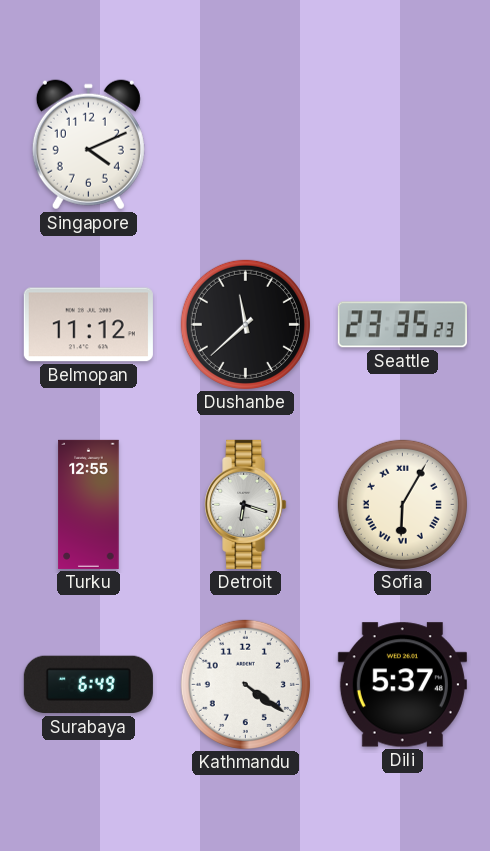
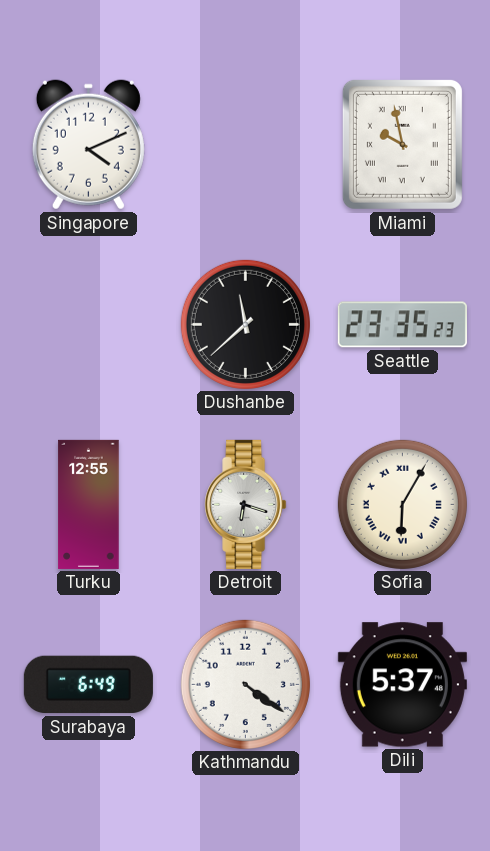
Miami: none -> 9:58 (402, 144)
Belmopan: 11:12 -> none (88, 325)
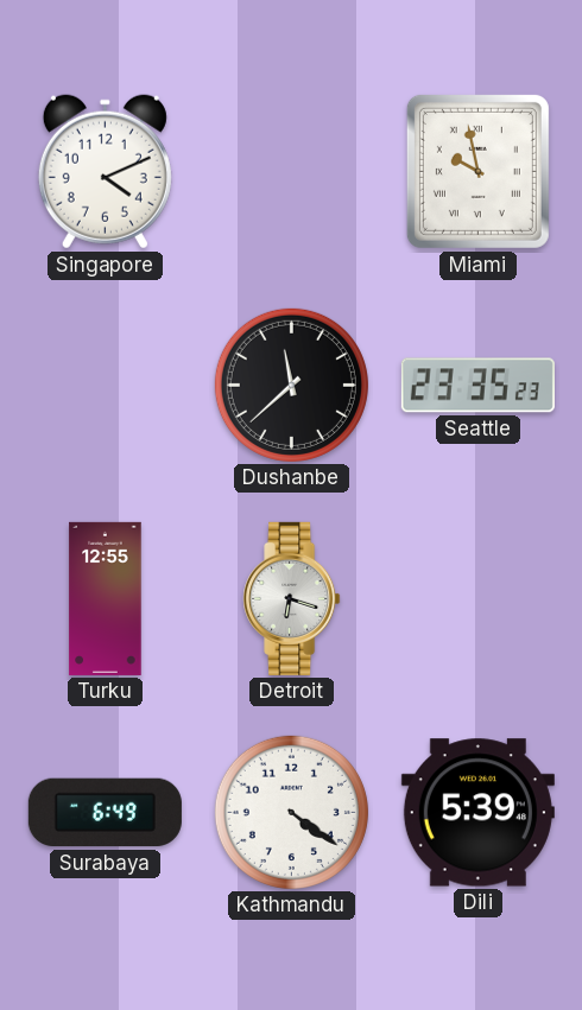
Sofia: 6:05 -> none (402, 504)
Dili: 5:37 -> 5:39 (477, 813)
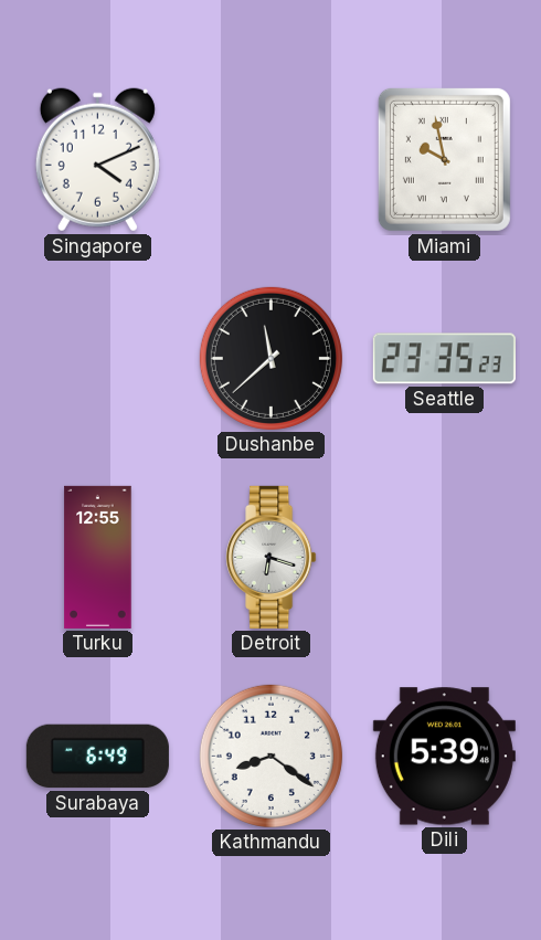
Kathmandu: 4:21 -> 8:21 (270, 756)
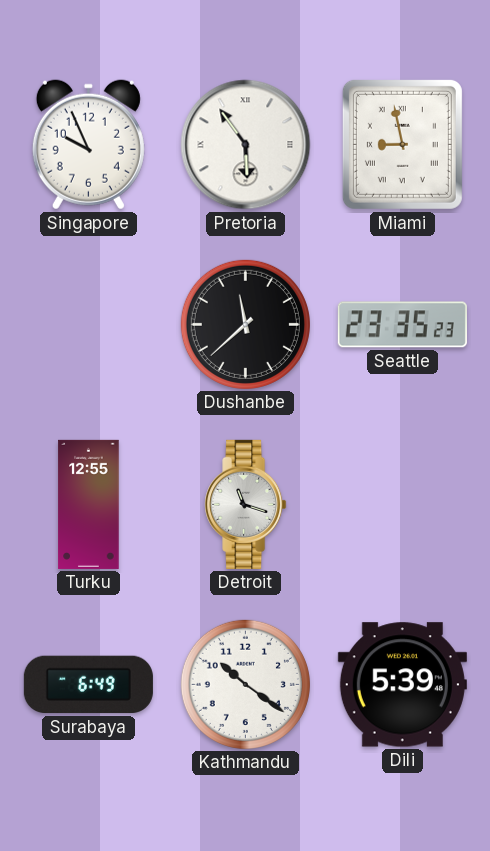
Singapore: 4:11 -> 9:56 (88, 145)
Pretoria: none -> 5:54 (246, 145)
Miami: 9:58 -> 8:58 (402, 144)
Detroit: 6:18 -> 11:18 (246, 504)
Kathmandu: 8:21 -> 10:21 (245, 684)
